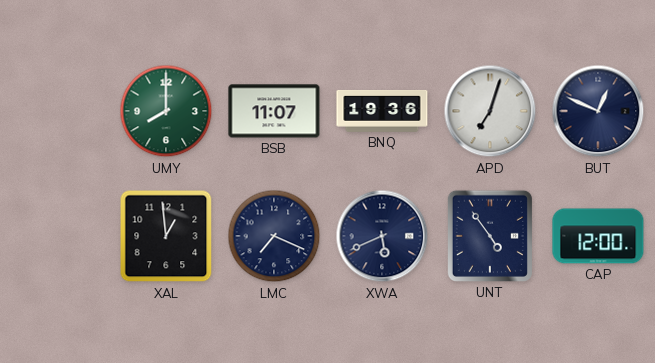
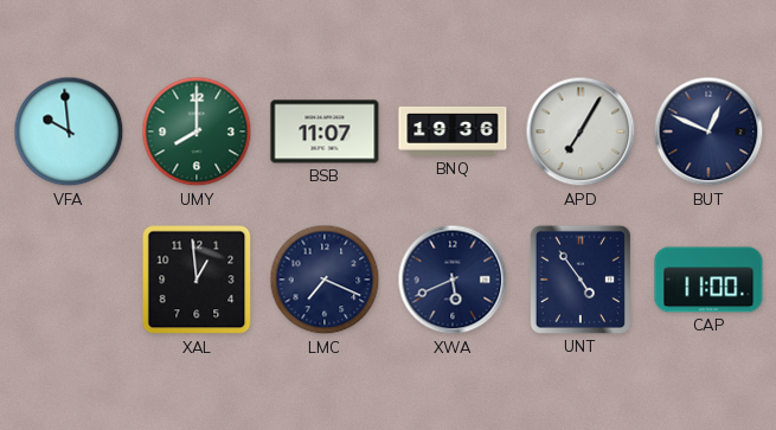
VFA: none -> 9:59 (69, 131)
APD: 7:03 -> 7:05 (581, 131)
CAP: 12:00 -> 11:00 (708, 280)
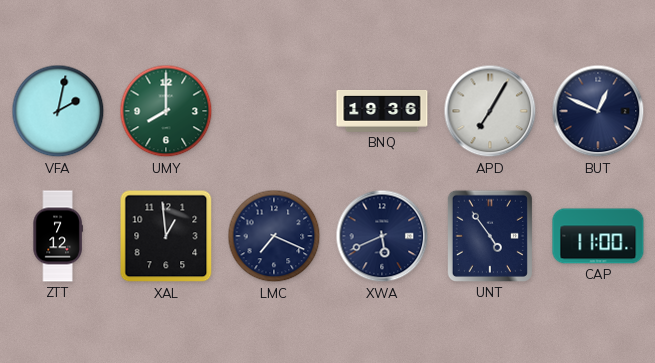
VFA: 9:59 -> 2:02 (58, 111)
BSB: 11:07 -> none (325, 131)
ZTT: none -> 7:12 (58, 236)
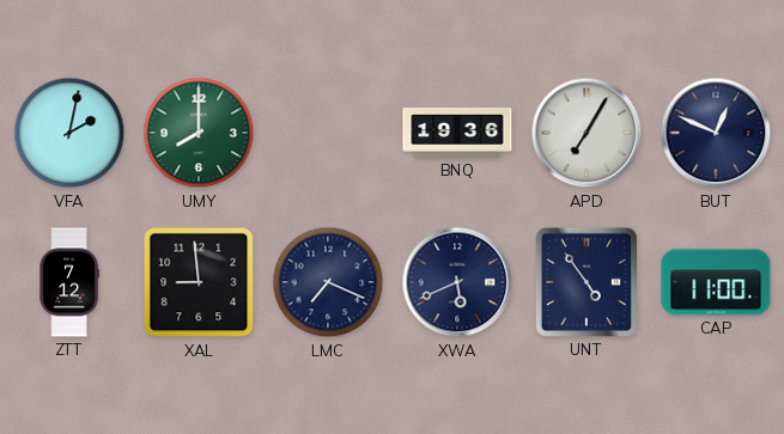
XAL: 12:59 -> 8:59 (199, 282)
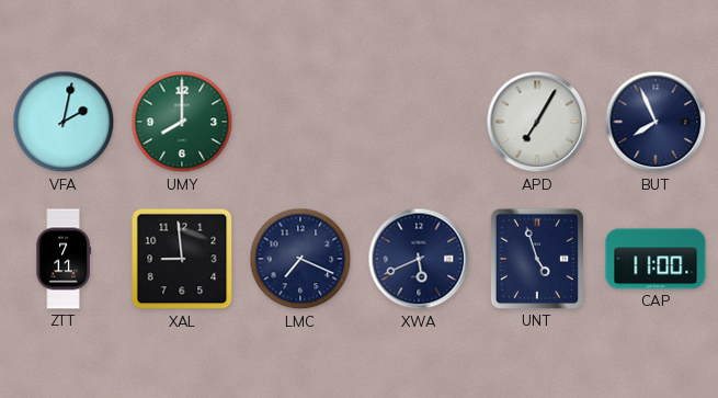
BNQ: 19:36 -> none (457, 133)
BUT: 12:49 -> 7:56 (656, 122)
ZTT: 7:12 -> 7:11 (64, 259)
UNT: 4:54 -> 4:57 (537, 259)
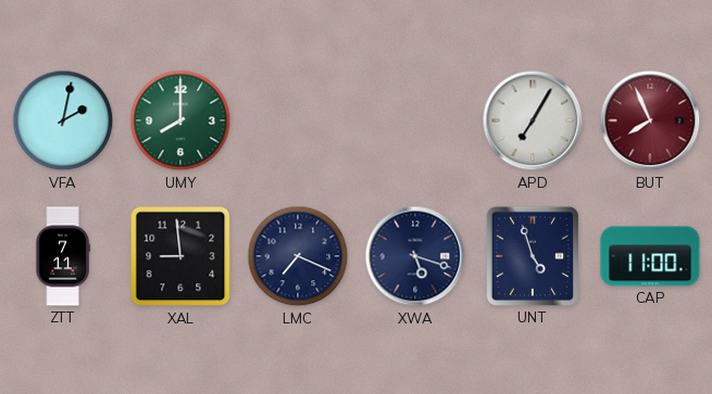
BUT dial: navy -> burgundy (650, 120)
XWA: 5:41 -> 5:18 (415, 256)
